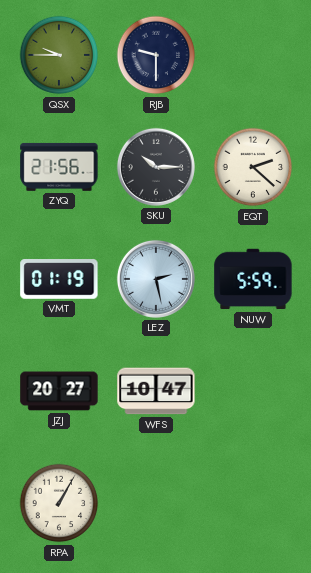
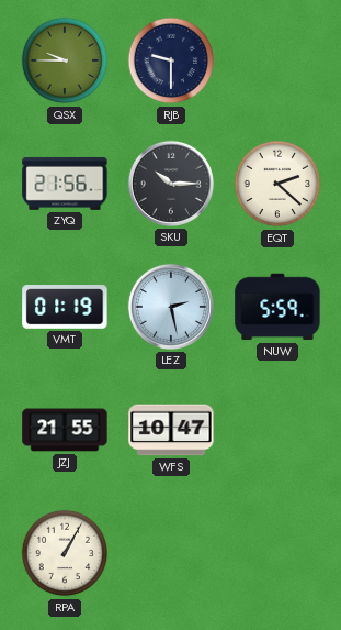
JZJ: 20:27 -> 21:55 (65, 430)
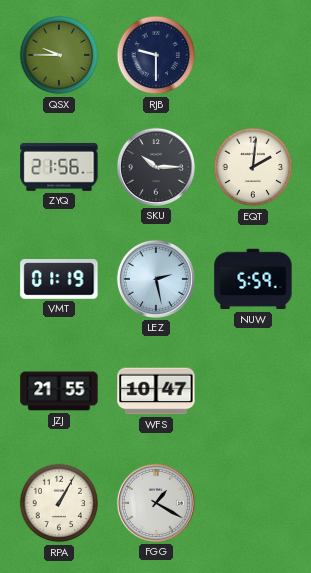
EQT: 2:22 -> 2:01 (253, 167)
FGG: none -> 1:20 (156, 503)
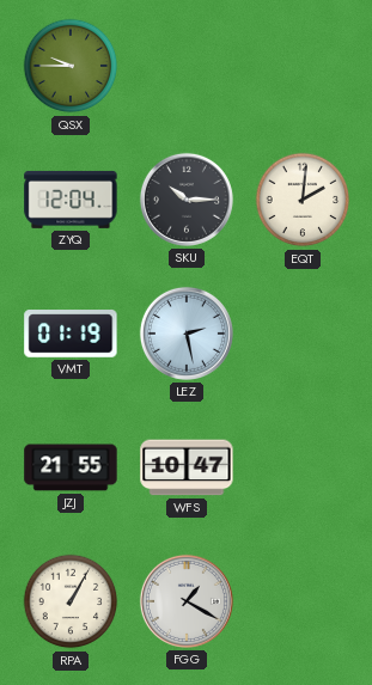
RJB: 9:30 -> none (156, 55)
ZYQ: 21:56 -> 12:04 (71, 200)
NUW: 5:59 -> none (253, 279)
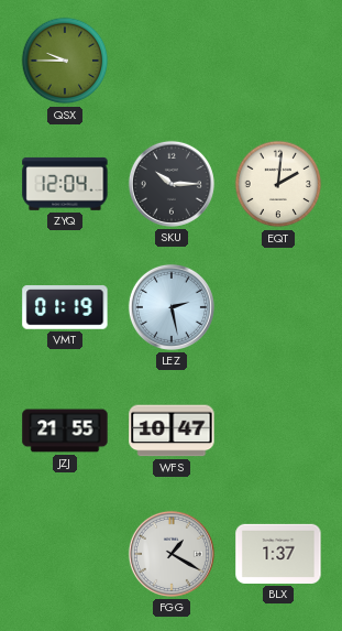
RPA: 1:05 -> none (71, 601)
BLX: none -> 1:37 (278, 554)
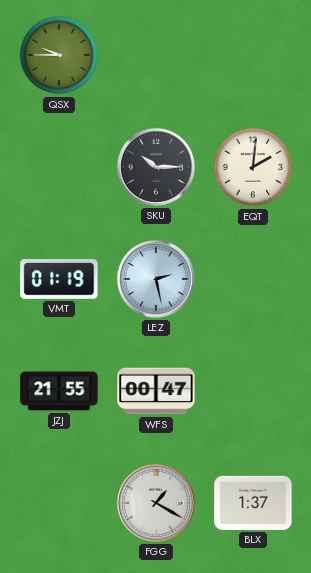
ZYQ: 12:04 -> none (65, 184)
WFS: 10:47 -> 00:47 (156, 391)
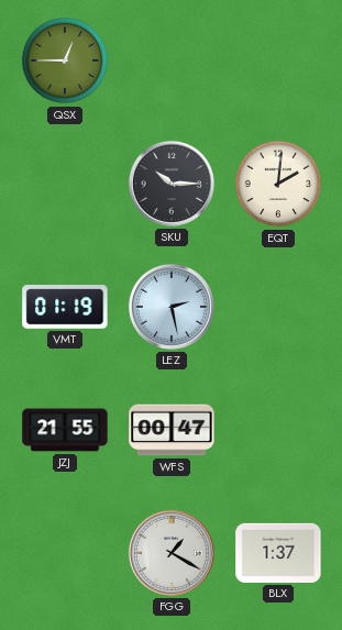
QSX: 9:45 -> 12:45 (65, 60)
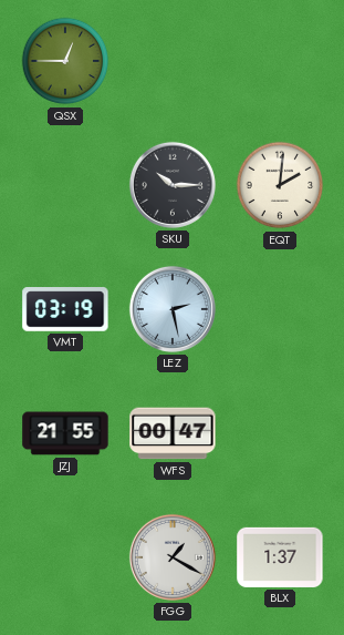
VMT: 01:19 -> 03:19 (65, 309)
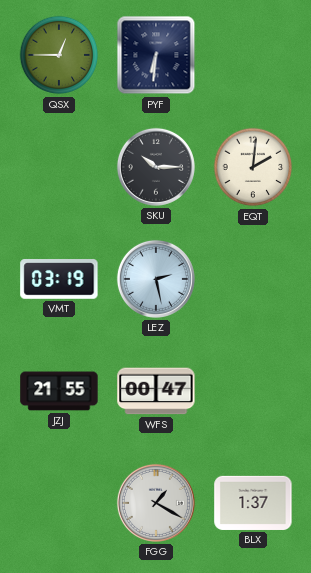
PYF: none -> 6:31 (156, 55)
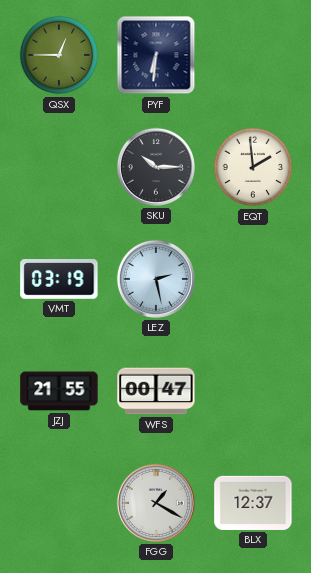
EQT: 2:01 -> 1:59 (253, 167)
BLX: 1:37 -> 12:37 (253, 503)
